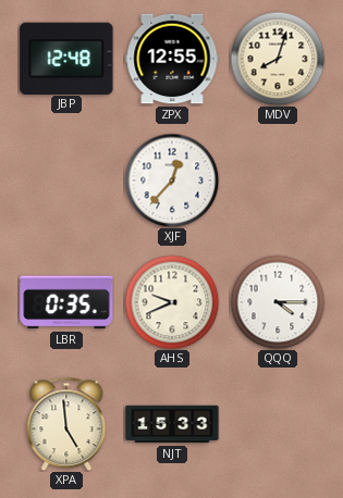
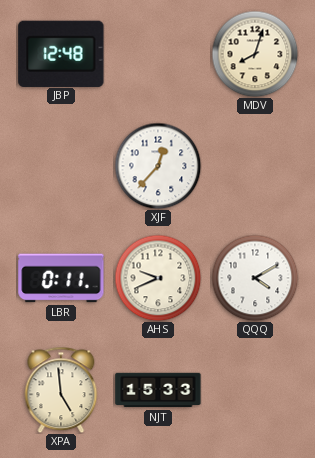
ZPX: 12:55 -> none (172, 59)
LBR: 0:35 -> 0:11 (61, 278)
QQQ: 4:15 -> 4:10 (255, 278)
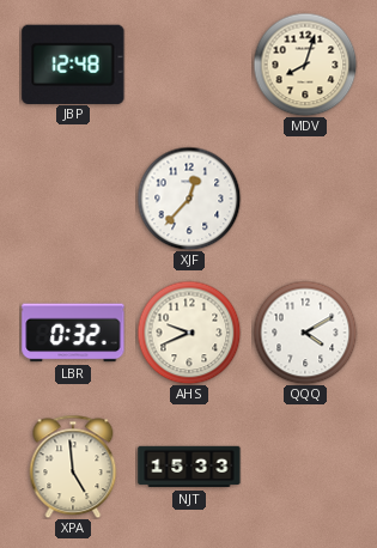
LBR: 0:11 -> 0:32 (73, 333)
